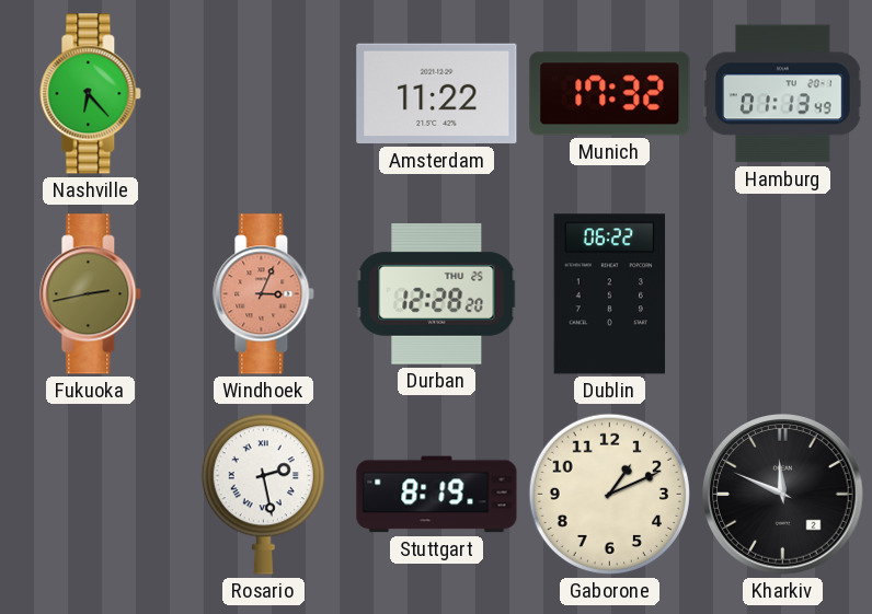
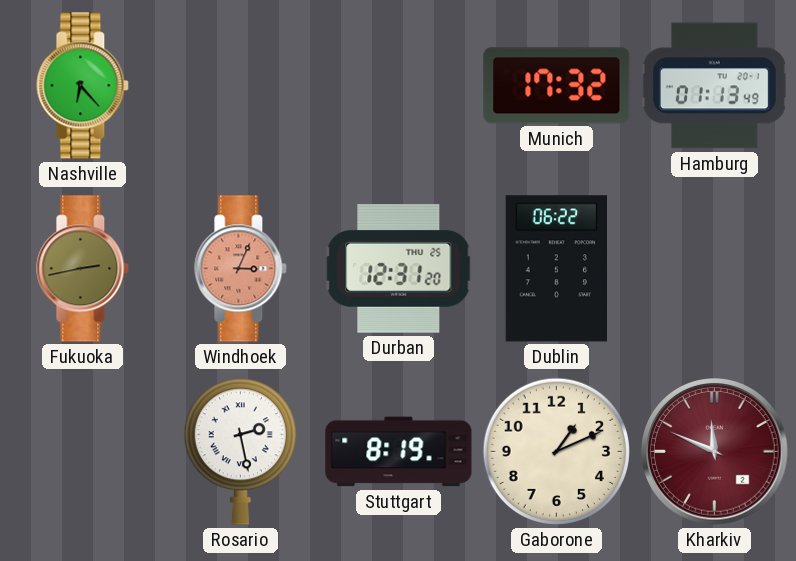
Amsterdam: 11:22 -> none (437, 94)
Durban: 12:28 -> 12:31 (399, 269)
Kharkiv dial: black -> burgundy (715, 452)
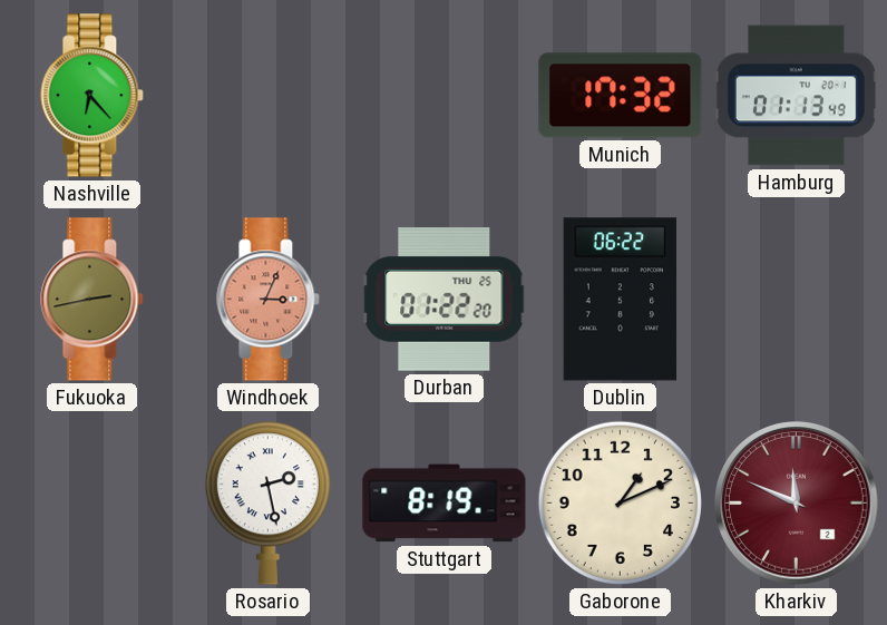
Durban: 12:31 -> 01:22 (445, 300)
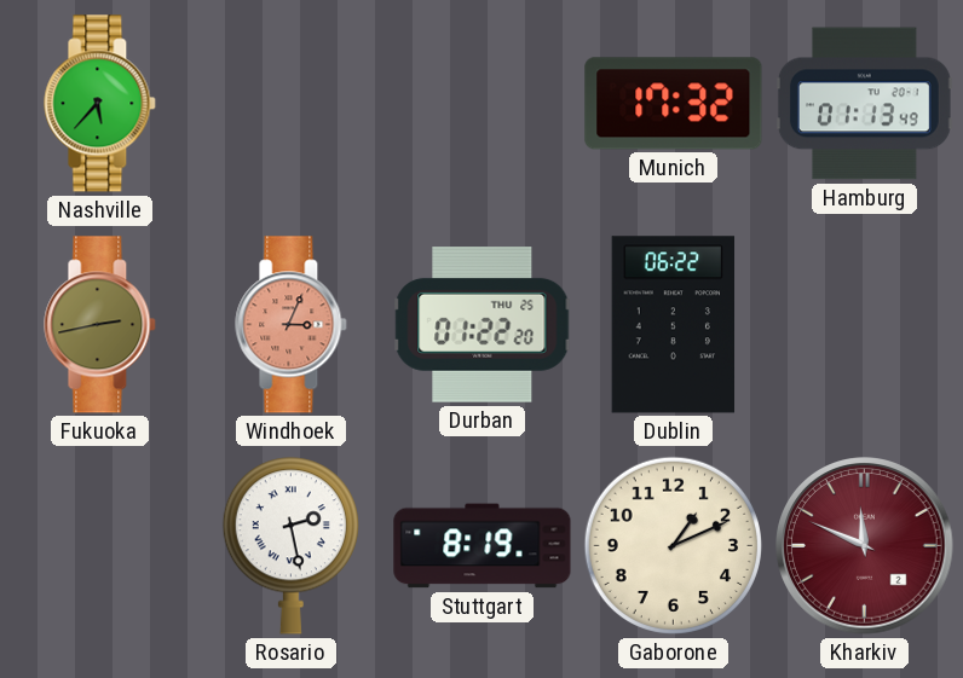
Nashville: 6:23 -> 5:37 (100, 104)
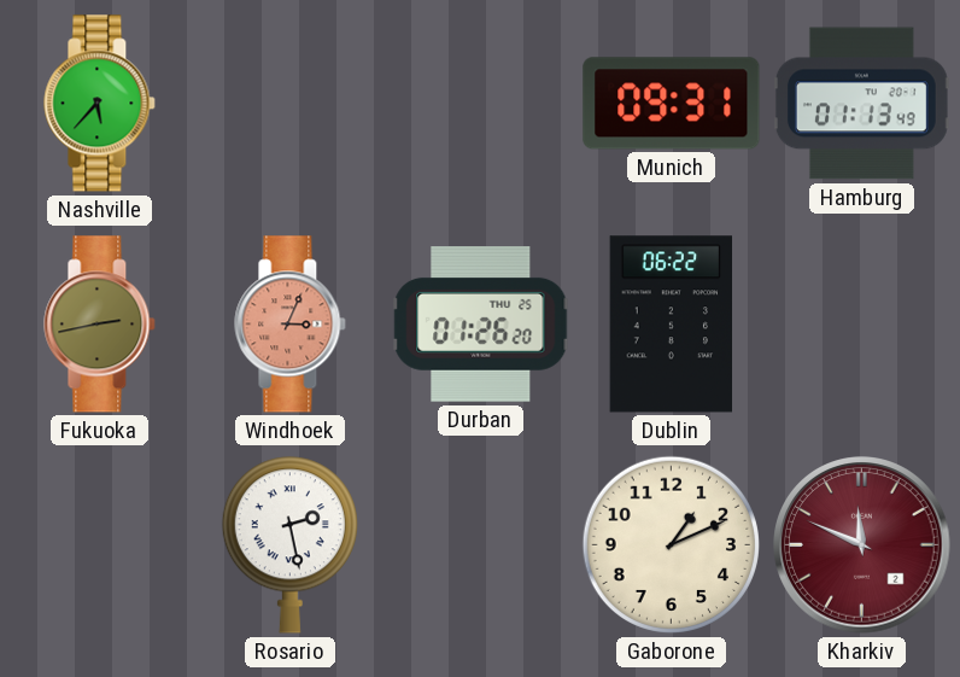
Munich: 17:32 -> 09:31 (672, 104)
Durban: 01:22 -> 01:26 (481, 325)
Stuttgart: 8:19 -> none (483, 546)
